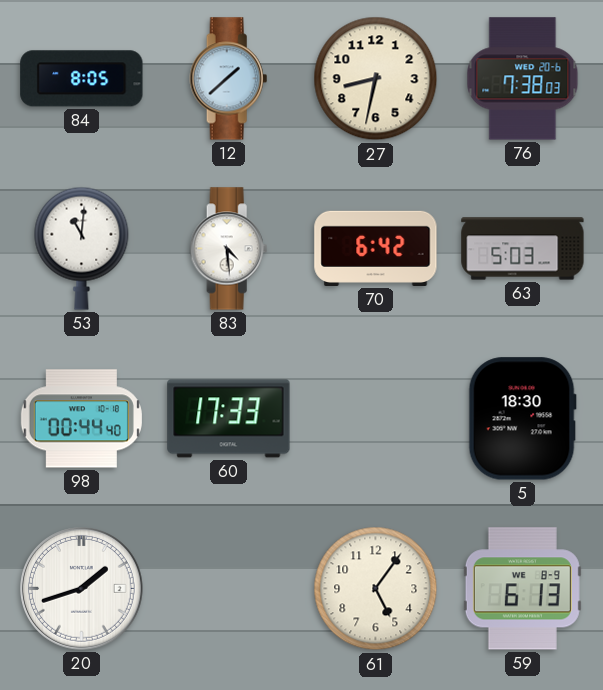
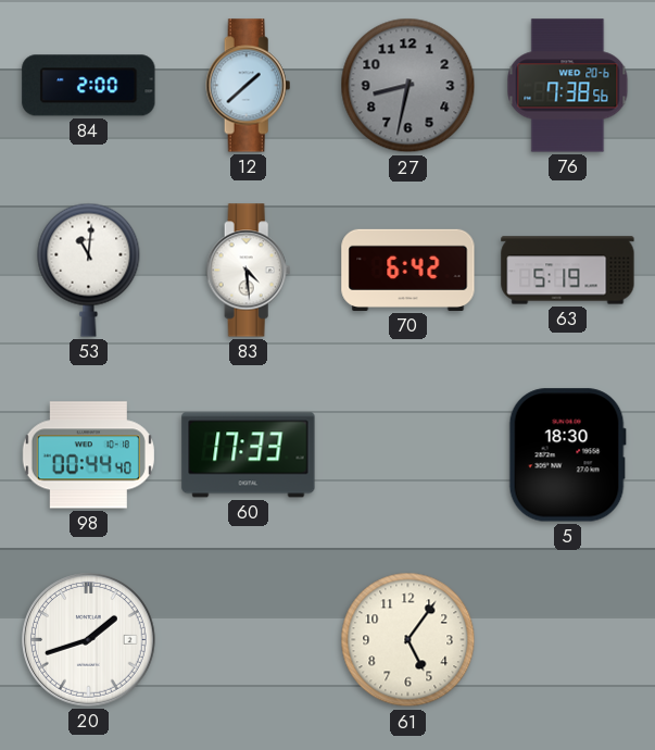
84: 8:05 -> 2:00 (89, 86)
27 dial: cream -> grey (408, 86)
76: 7:38:03 -> 7:38:56 (568, 86)
63: 5:03 -> 5:19 (568, 271)
59: 6:13 -> none (522, 589)
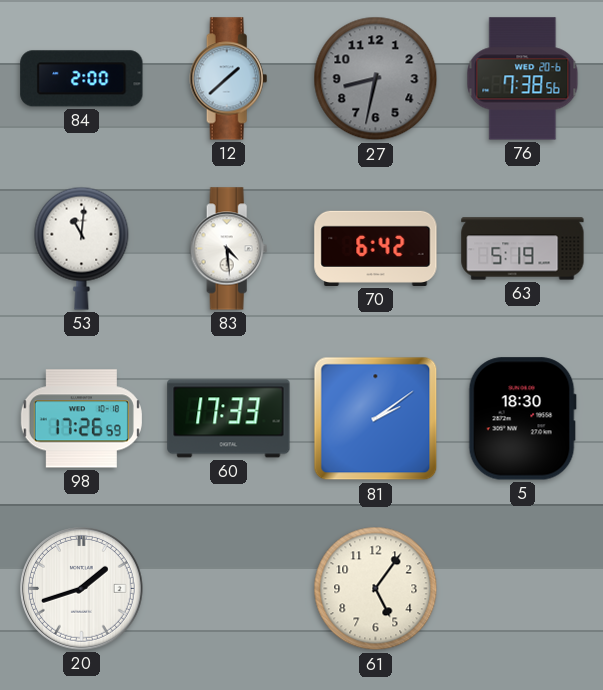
98: 00:44 -> 17:26 (81, 419)
81: none -> 2:09 (376, 419)
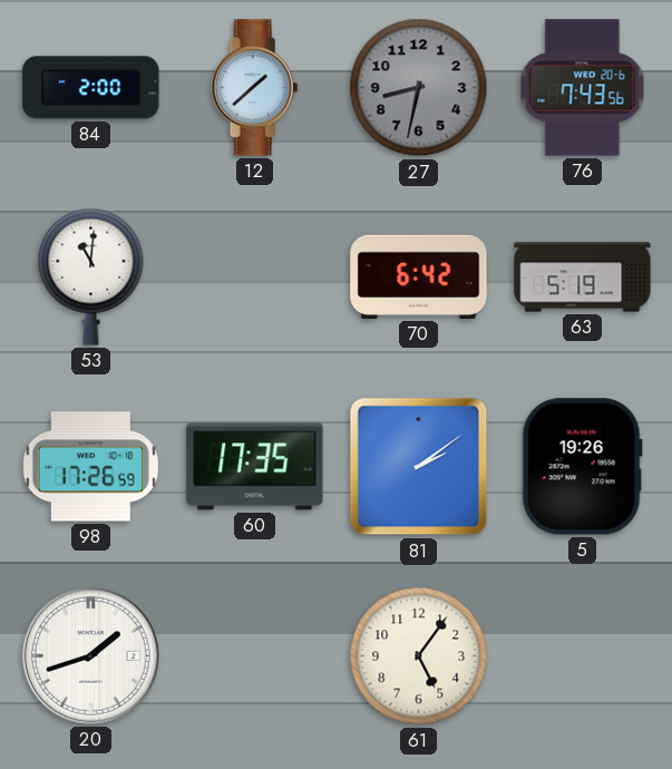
76: 7:38 -> 7:43 (583, 88)
83: 4:29 -> none (229, 249)
60: 17:33 -> 17:35 (255, 467)
5: 18:30 -> 19:26 (582, 467)
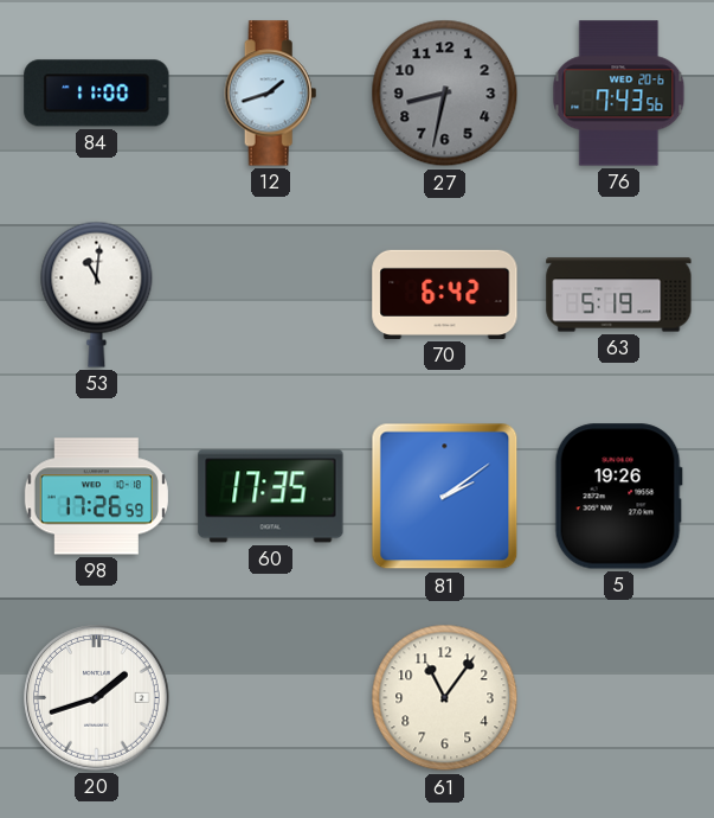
84: 2:00 -> 11:00 (97, 94)
12: 1:38 -> 1:42 (271, 94)
61: 5:06 -> 11:06 (445, 698)
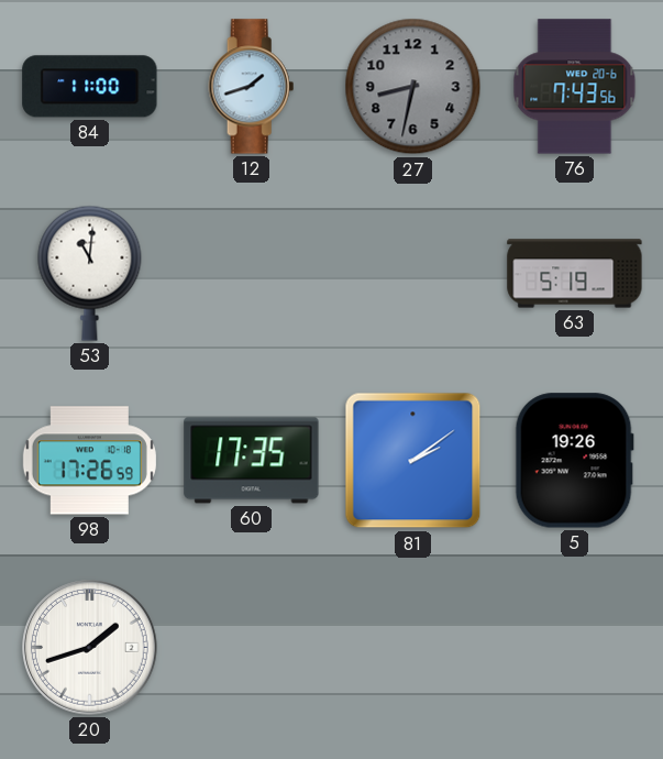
70: 6:42 -> none (445, 294)
61: 11:06 -> none (445, 698)
